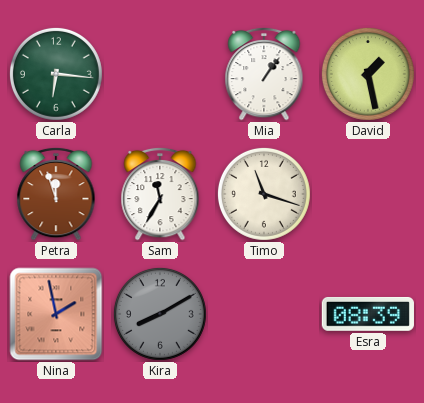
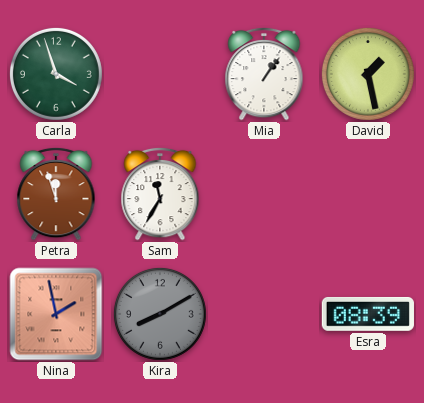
Carla: 6:16 -> 3:57 (56, 74)
Timo: 11:18 -> none (264, 194)
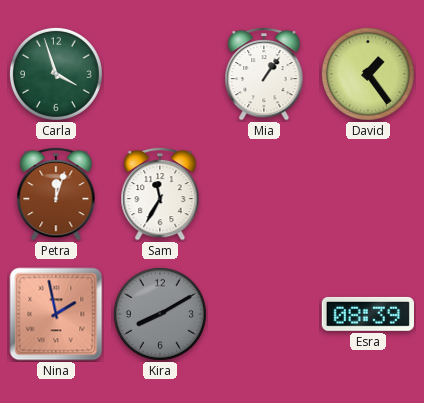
David: 1:28 -> 1:24 (368, 74)
Petra: 11:57 -> 12:03 (56, 194)
